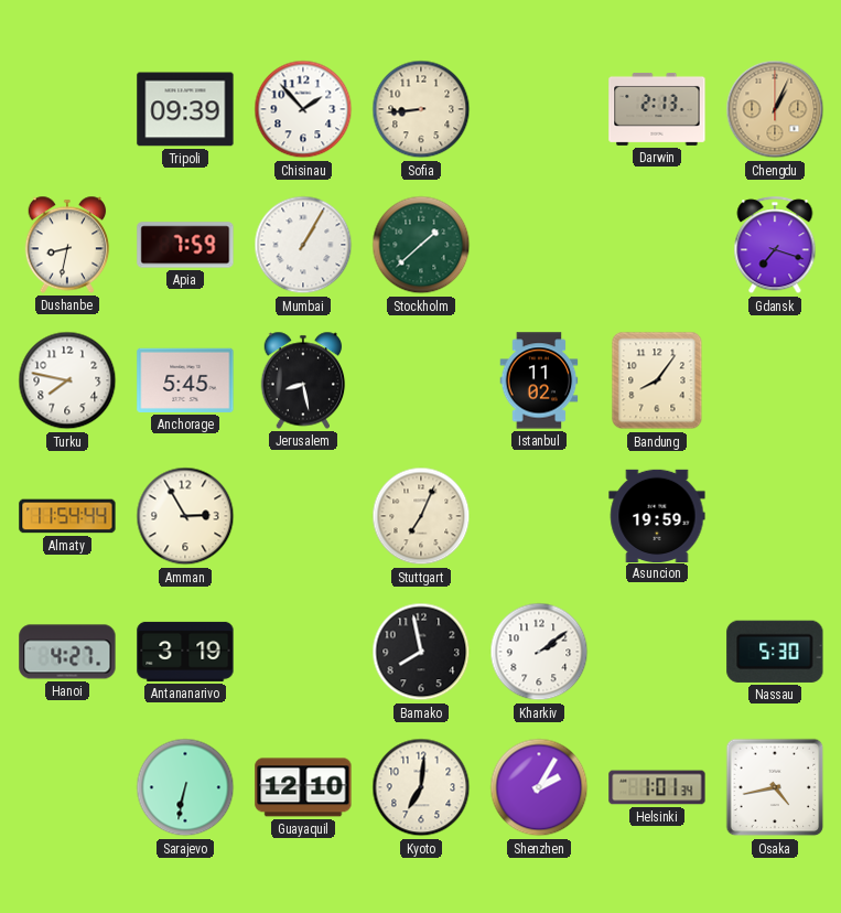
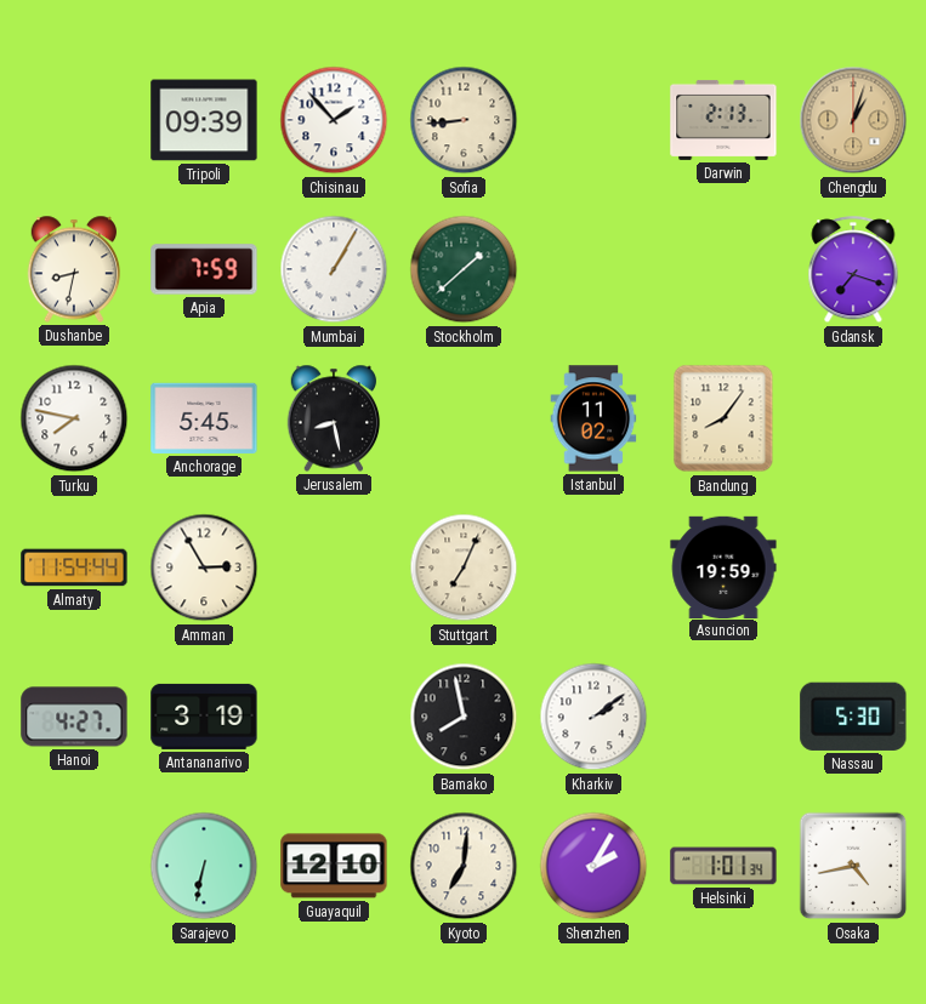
Chengdu: 1:04 -> 1:03 (853, 120)
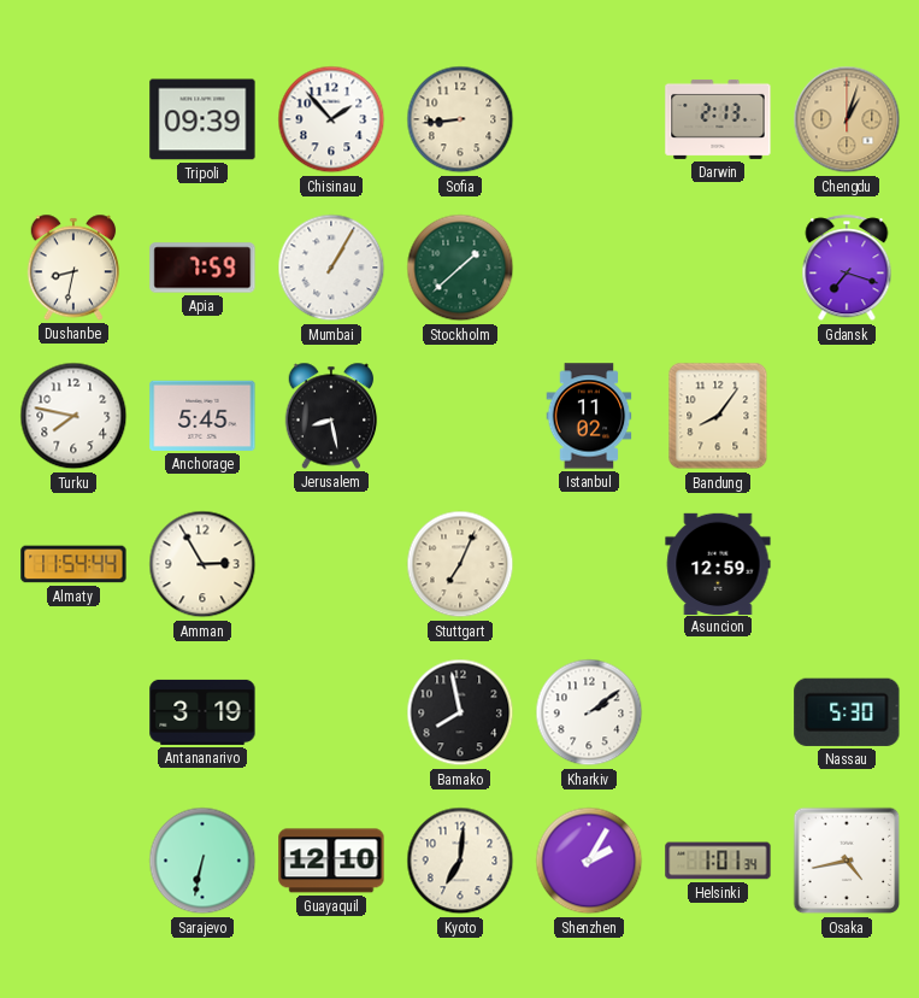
Asuncion: 19:59 -> 12:59 (718, 563)
Hanoi: 4:27 -> none (74, 717)
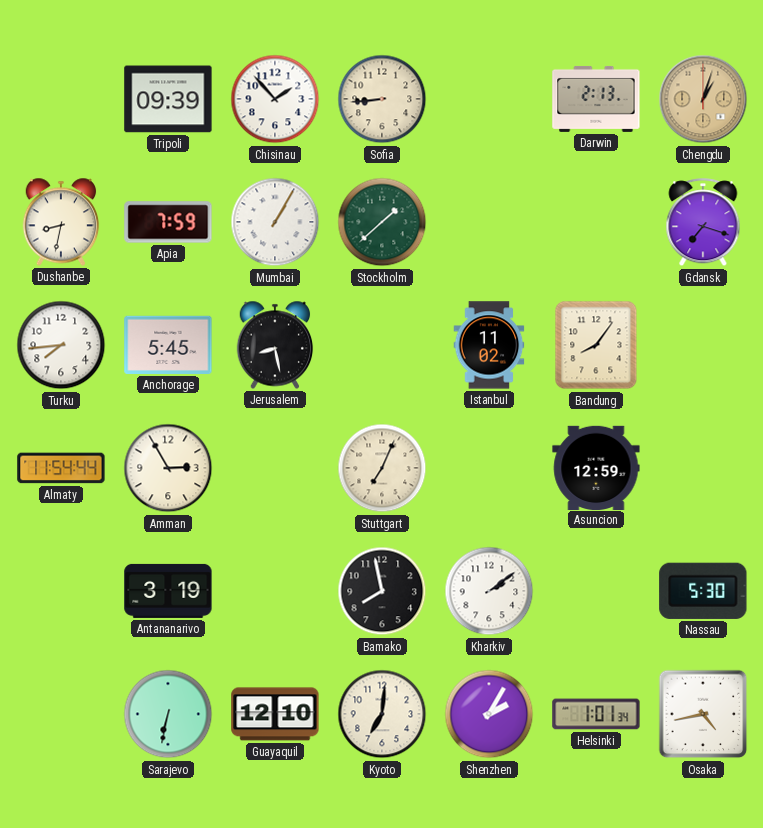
Turku: 7:47 -> 7:44 (61, 345)
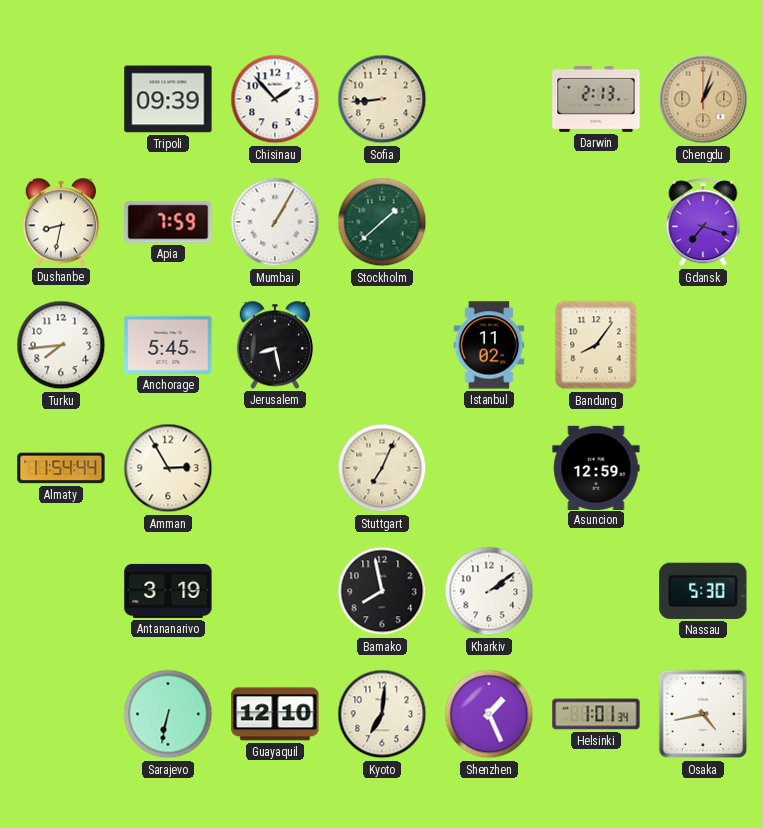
Shenzhen: 2:05 -> 1:26 (489, 714)
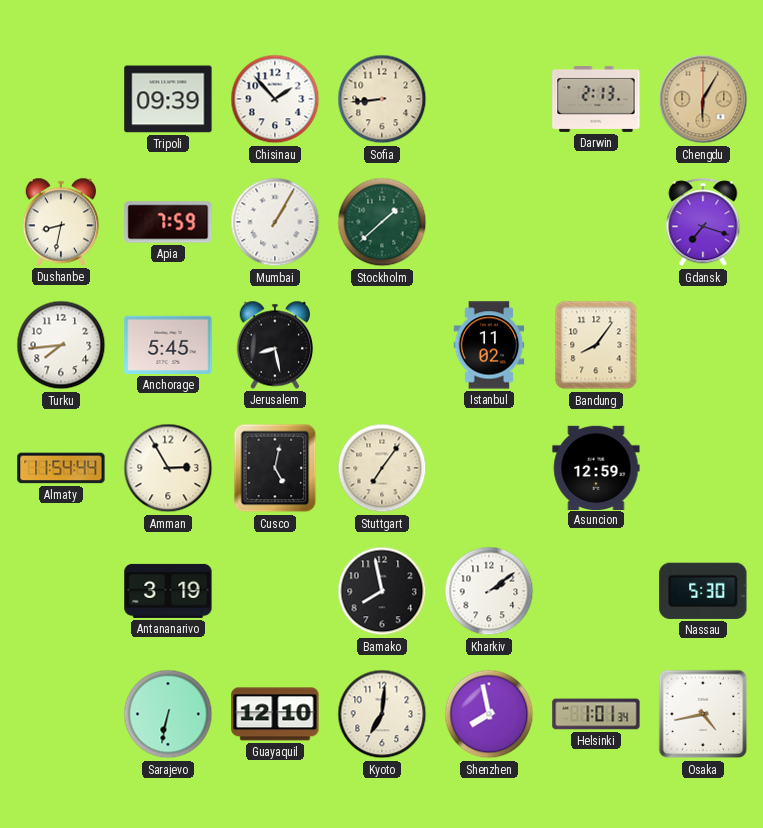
Chengdu: 1:03 -> 6:05 (703, 99)
Cusco: none -> 5:02 (275, 468)
Stuttgart: 7:04 -> 7:06 (382, 468)
Shenzhen: 1:26 -> 7:58 (489, 714)
